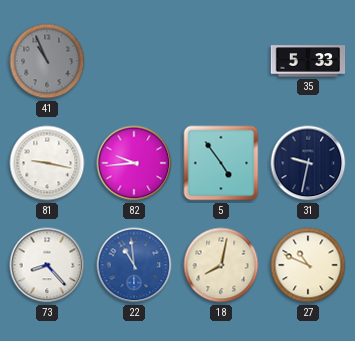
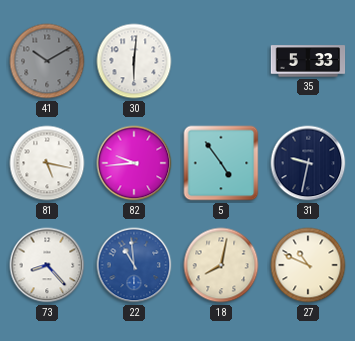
41: 10:56 -> 10:10 (47, 61)
30: none -> 6:01 (134, 61)
81: 9:17 -> 5:17 (47, 163)
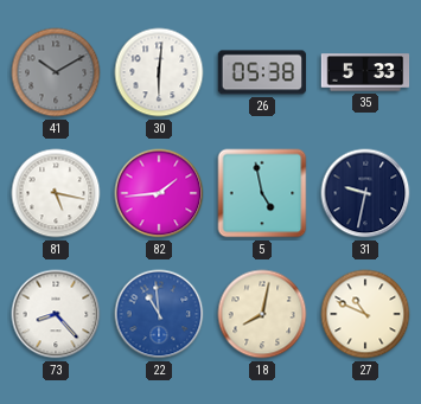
26: none -> 05:38 (262, 72)
82: 9:44 -> 1:44 (159, 193)
5: 4:54 -> 4:58 (262, 193)
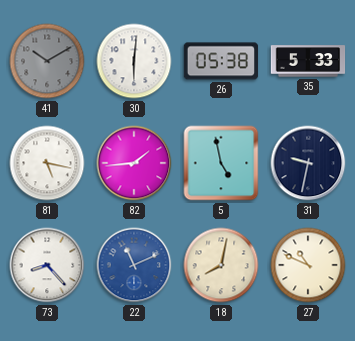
22: 10:59 -> 11:11 (134, 265)
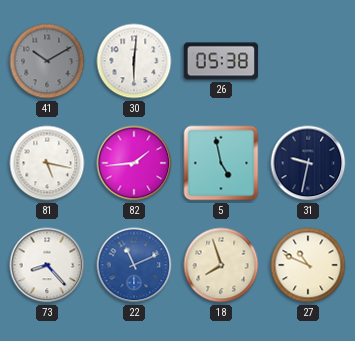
35: 5:33 -> none (308, 61)
18: 8:02 -> 7:57 (221, 265)
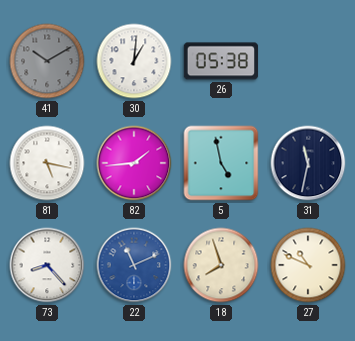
30: 6:01 -> 1:01 (134, 61)
31: 9:32 -> 11:32 (308, 163)
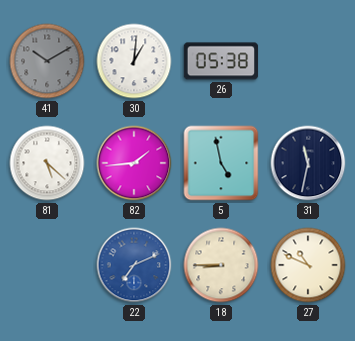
81: 5:17 -> 5:22 (47, 163)
73: 8:23 -> none (47, 265)
22: 11:11 -> 7:11 (134, 265)
18: 7:57 -> 8:45 (221, 265)
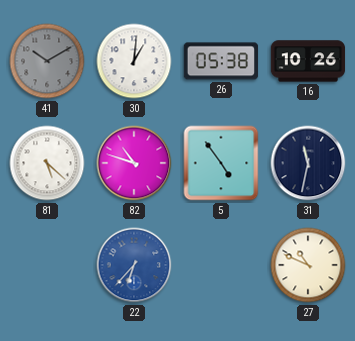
16: none -> 10:26 (308, 61)
82: 1:44 -> 10:48 (134, 163)
5: 4:58 -> 4:54 (221, 163)
22: 7:11 -> 6:37 (134, 265)
18: 8:45 -> none (221, 265)
